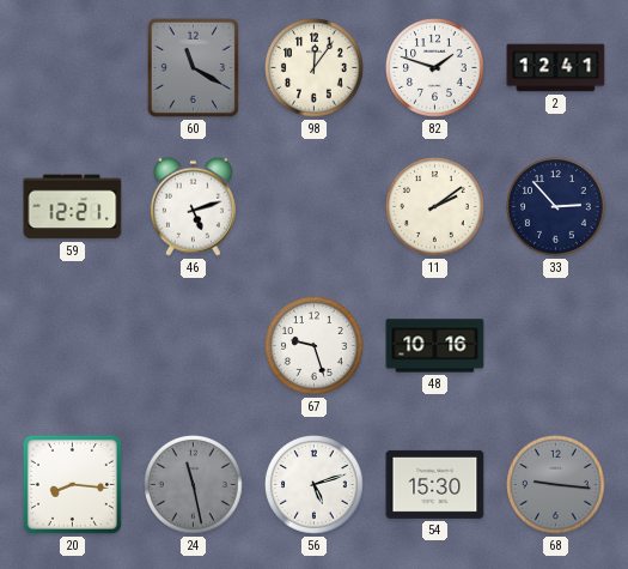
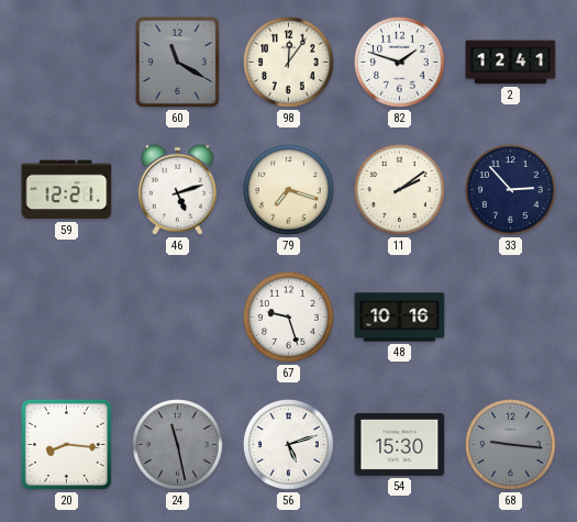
79: none -> 7:18 (289, 190)
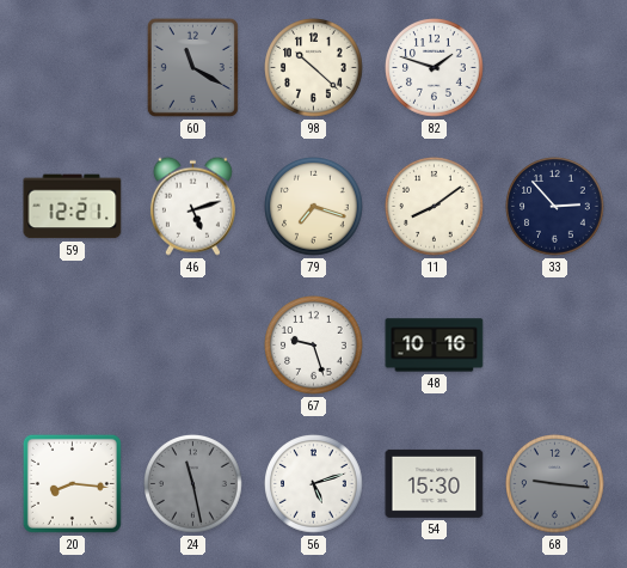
98: 12:06 -> 10:22 (314, 68)
2: 12:41 -> none (511, 63)
11: 2:09 -> 8:09 (435, 207)
